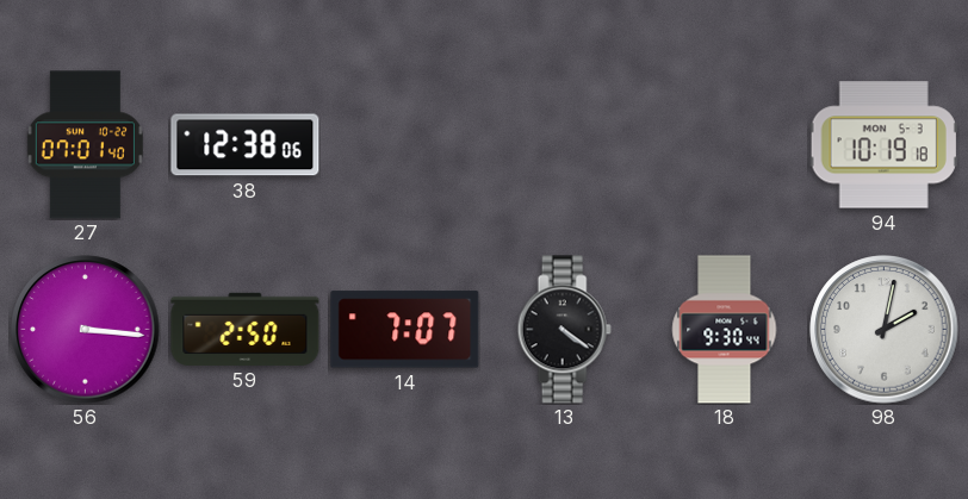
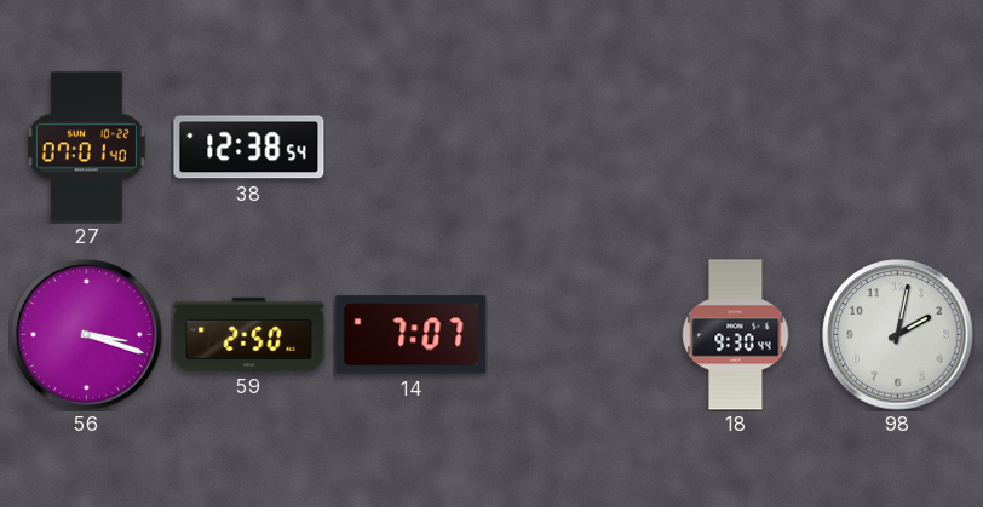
38: 12:38:06 -> 12:38:54 (249, 148)
94: 10:19 -> none (883, 145)
56: 3:16 -> 3:18 (87, 335)
13: 4:21 -> none (564, 330)
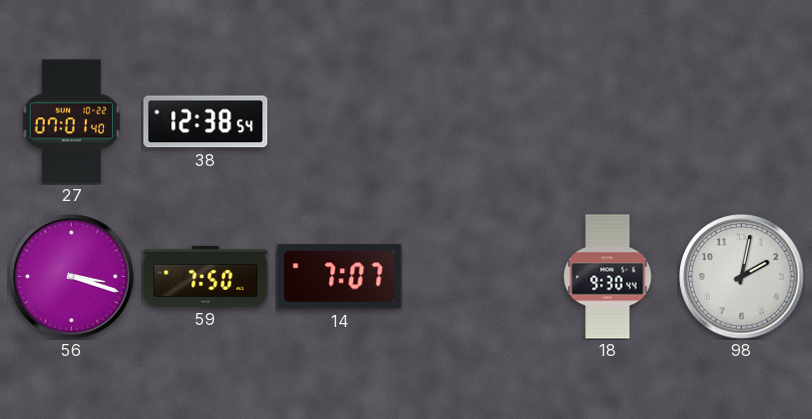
59: 2:50 -> 7:50 (206, 276)
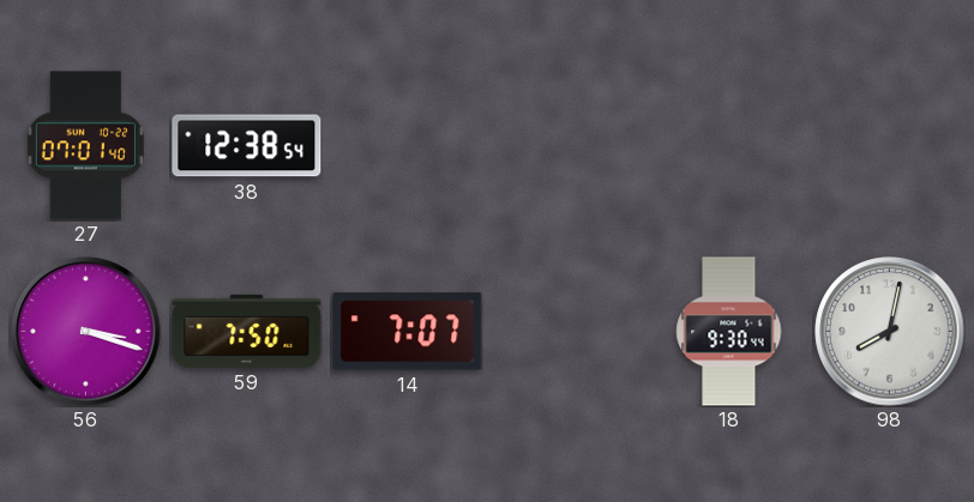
98: 2:02 -> 8:02 (890, 332)
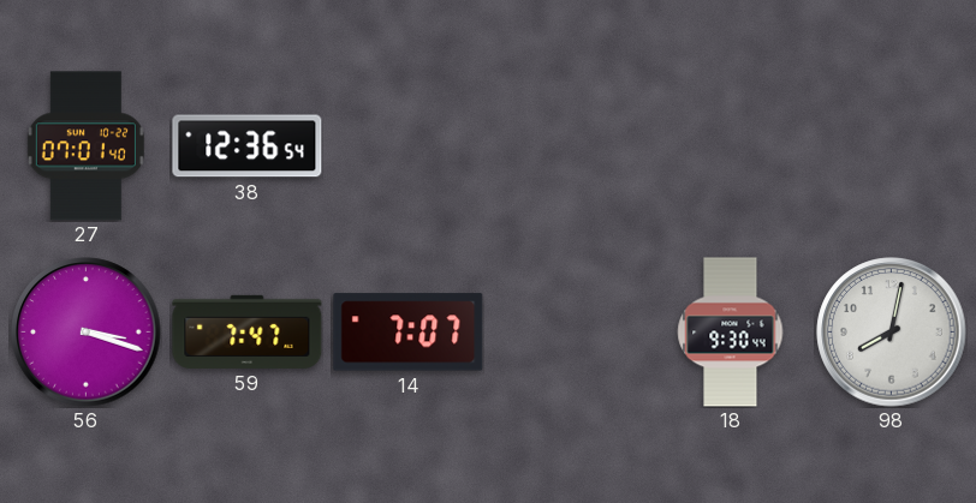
38: 12:38 -> 12:36 (248, 146)
59: 7:50 -> 7:47 (248, 331)
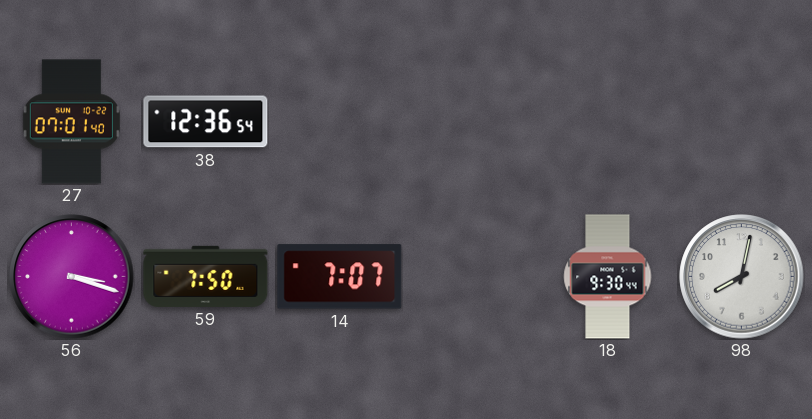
59: 7:47 -> 7:50 (206, 276)
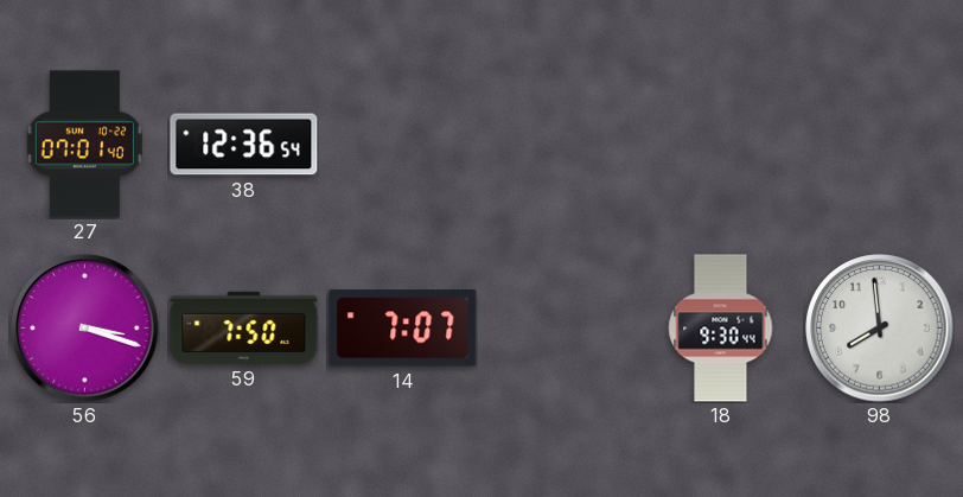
98: 8:02 -> 7:59 (880, 329)
